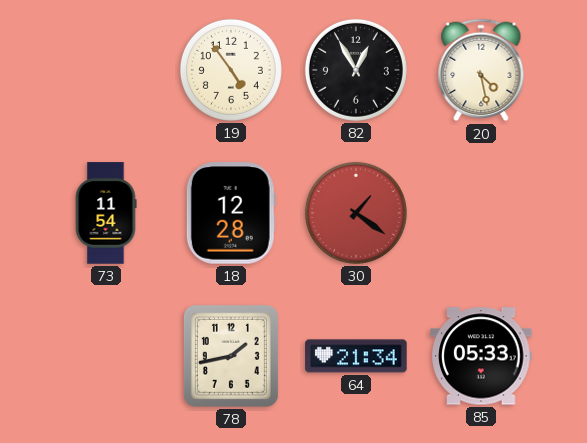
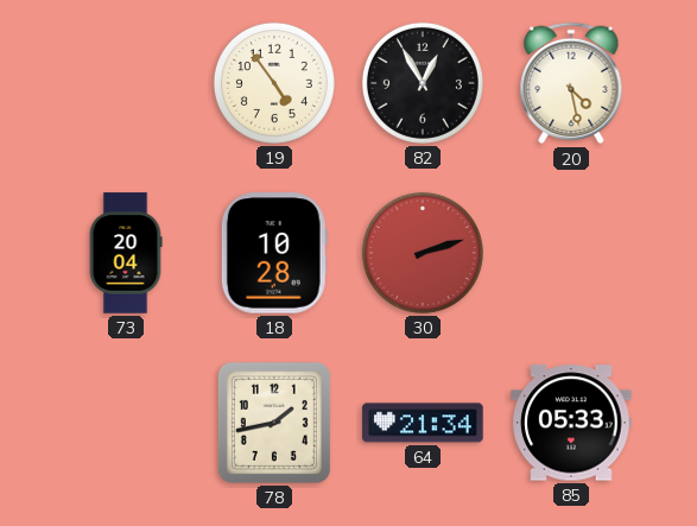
73: 11:54 -> 20:04 (126, 253)
18: 12:28 -> 10:28 (274, 253)
30: 1:21 -> 2:12 (423, 253)
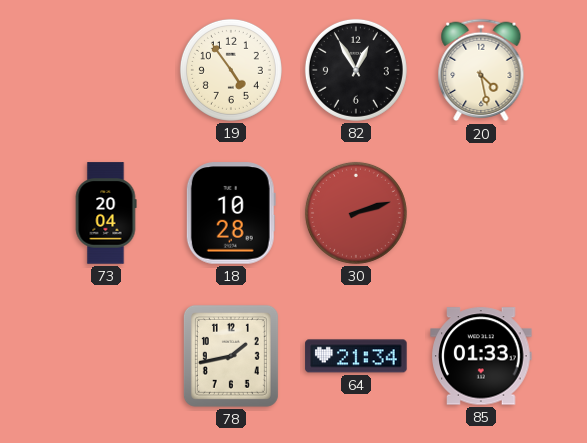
85: 05:33 -> 01:33 (481, 356)
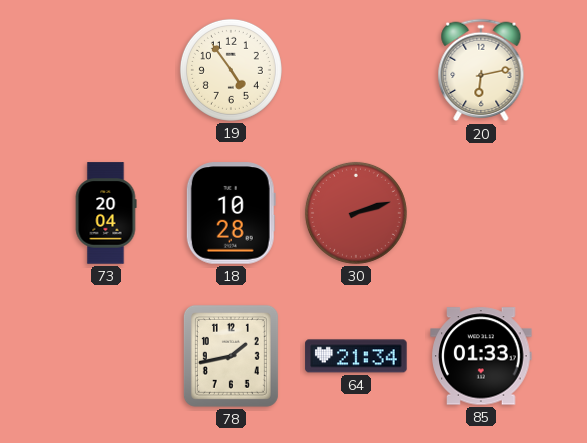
82: 12:55 -> none (356, 70)
20: 4:28 -> 6:13 (481, 70)
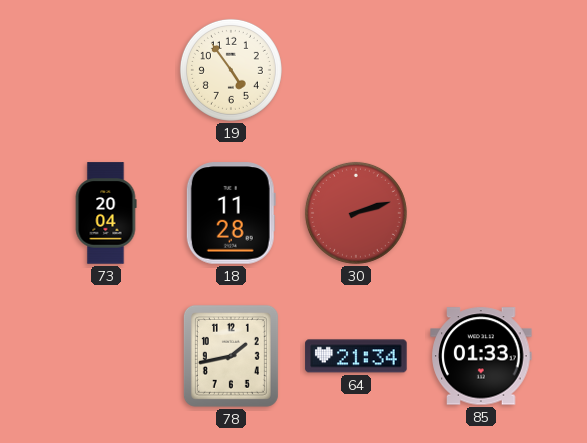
20: 6:13 -> none (481, 70)
18: 10:28 -> 11:28 (231, 213)
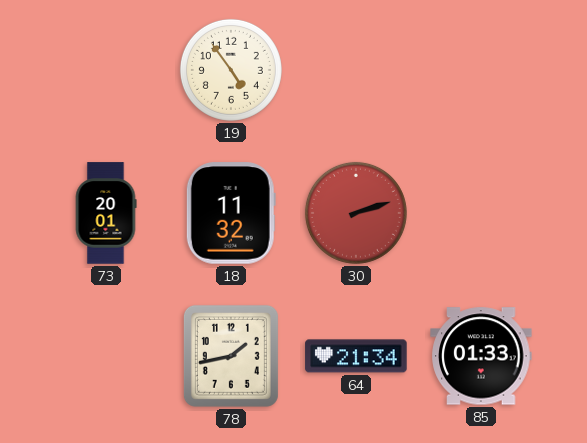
73: 20:04 -> 20:01 (106, 213)
18: 11:28 -> 11:32 (231, 213)
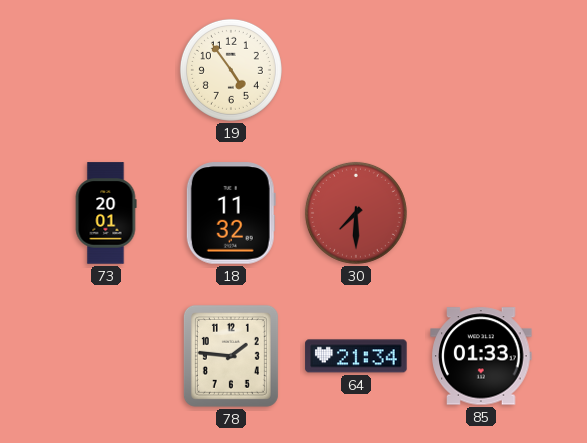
30: 2:12 -> 7:30 (356, 213)
78: 1:43 -> 1:46 (231, 356)
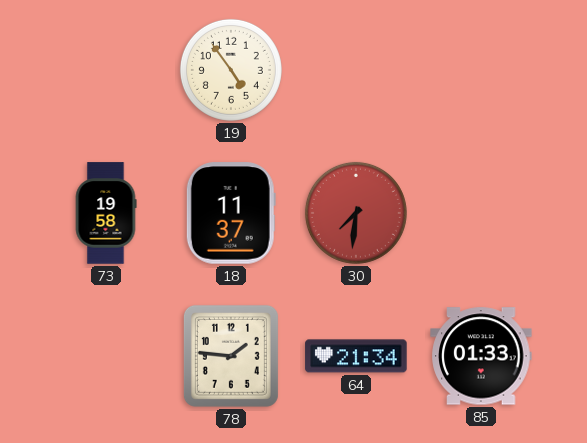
73: 20:01 -> 19:58 (106, 213)
18: 11:32 -> 11:37 (231, 213)
30: 7:30 -> 7:31 (356, 213)
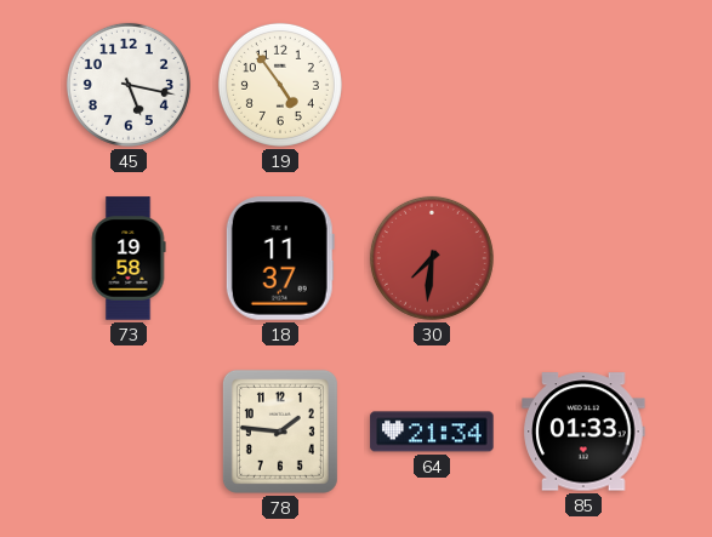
45: none -> 5:17 (129, 85)
